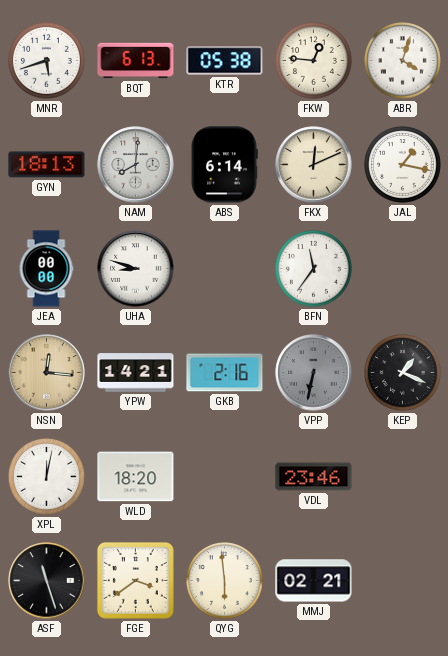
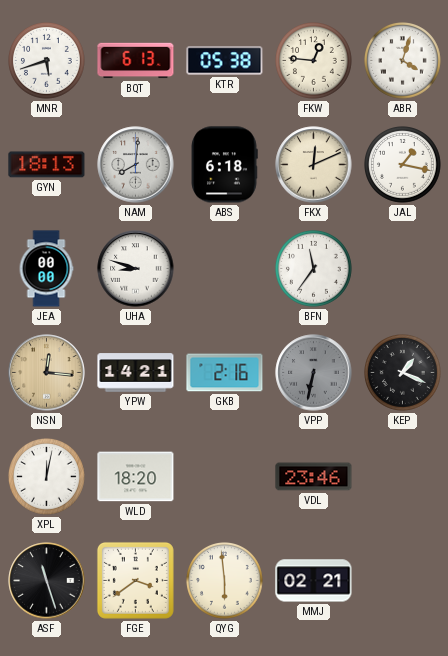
ABS: 6:14 -> 6:18 (224, 165)
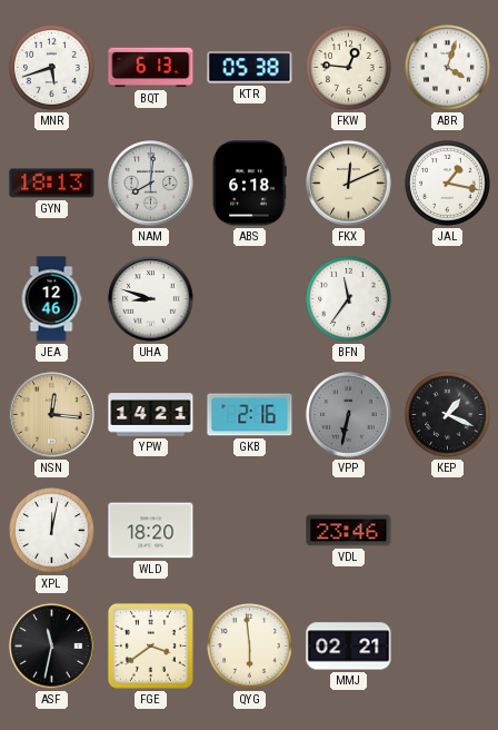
JEA: 00:00 -> 12:46 (51, 299)
ASF: 11:27 -> 11:32 (52, 647)
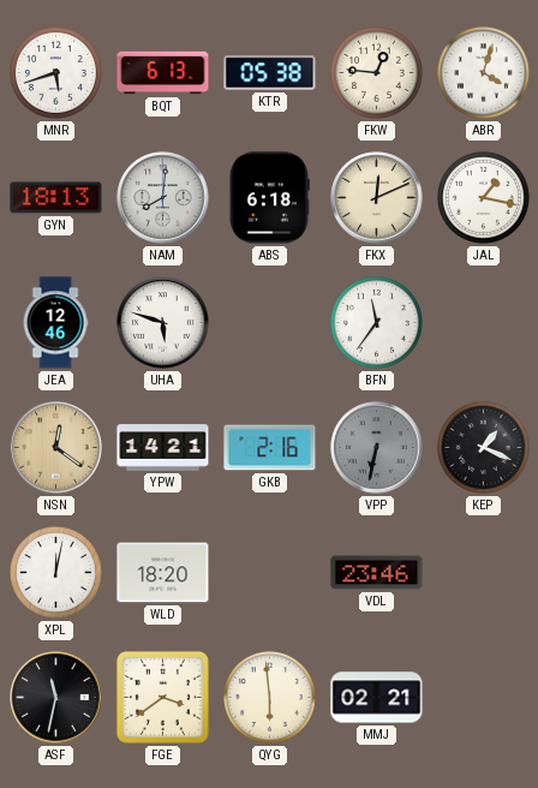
UHA: 8:48 -> 5:48 (163, 323)
NSN: 12:16 -> 12:21 (56, 448)
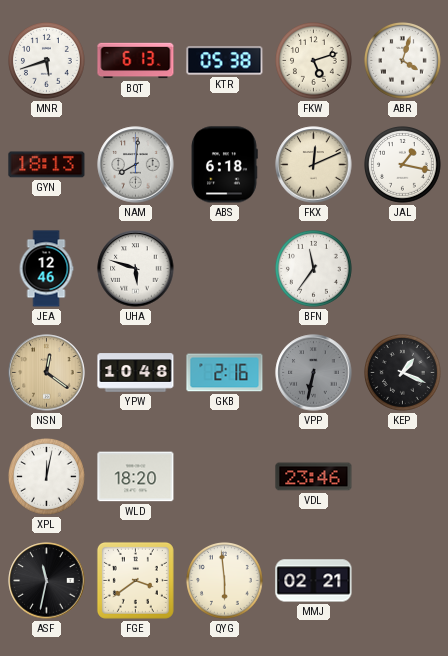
FKW: 12:46 -> 5:12 (314, 61)
YPW: 14:21 -> 10:48 (136, 373)
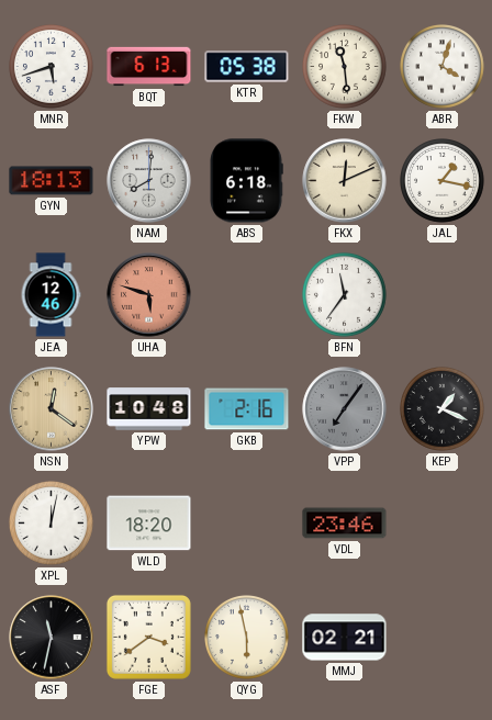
FKW: 5:12 -> 11:29 (345, 67)
UHA dial: white -> salmon (149, 295)
VPP: 6:32 -> 7:06 (345, 409)
QYG: 5:59 -> 5:58 (247, 638)
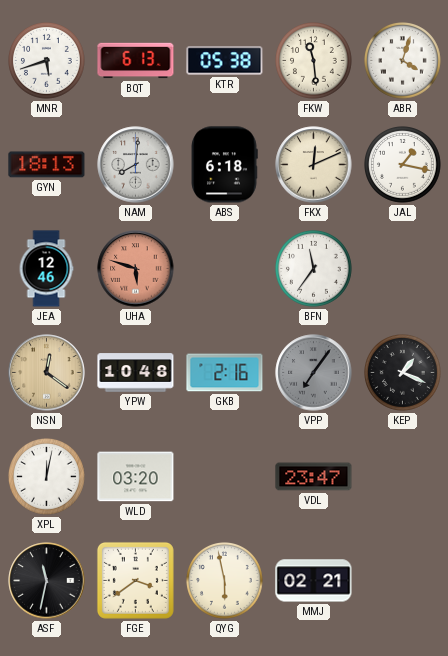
WLD: 18:20 -> 03:20 (136, 477)
VDL: 23:46 -> 23:47 (314, 477)
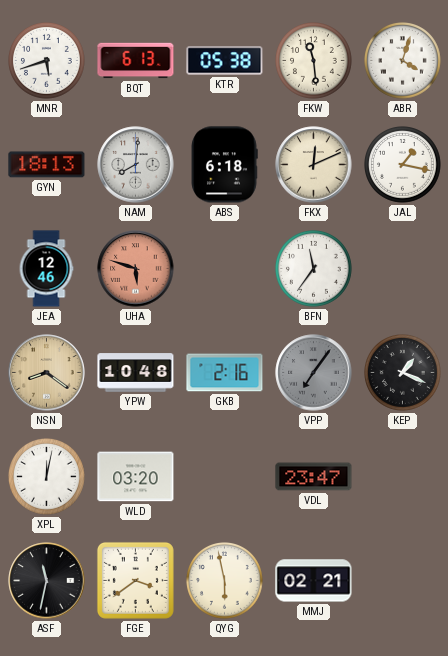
NSN: 12:21 -> 8:21 (47, 373)
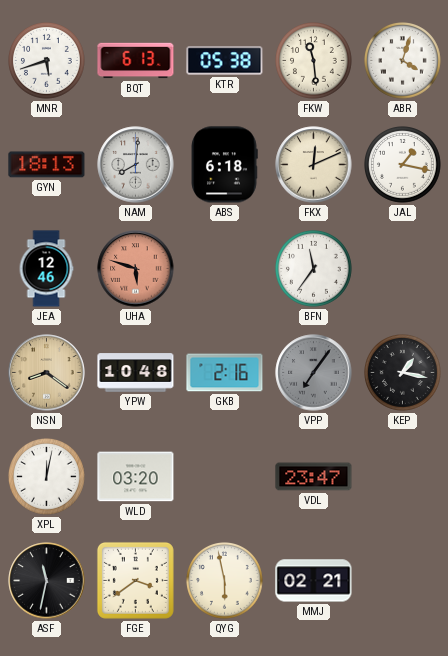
KEP: 1:19 -> 1:17 (403, 373)
